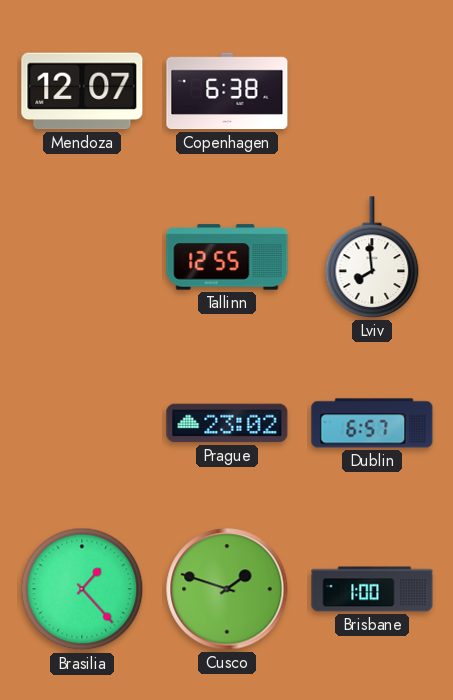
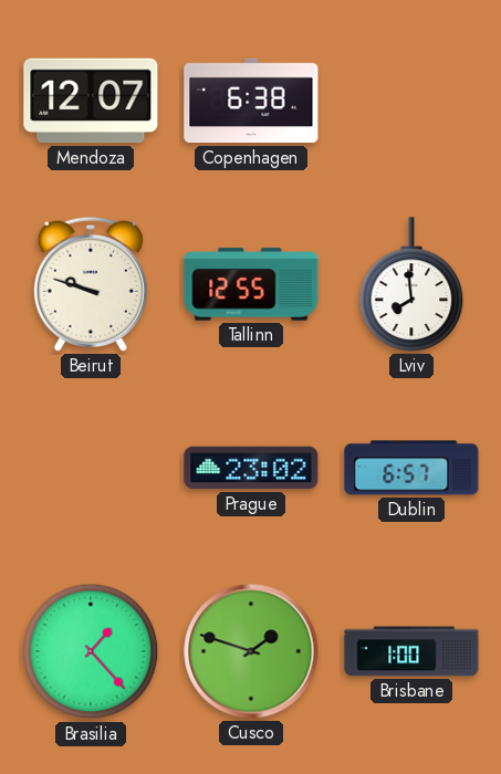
Beirut: none -> 9:48 (91, 284)
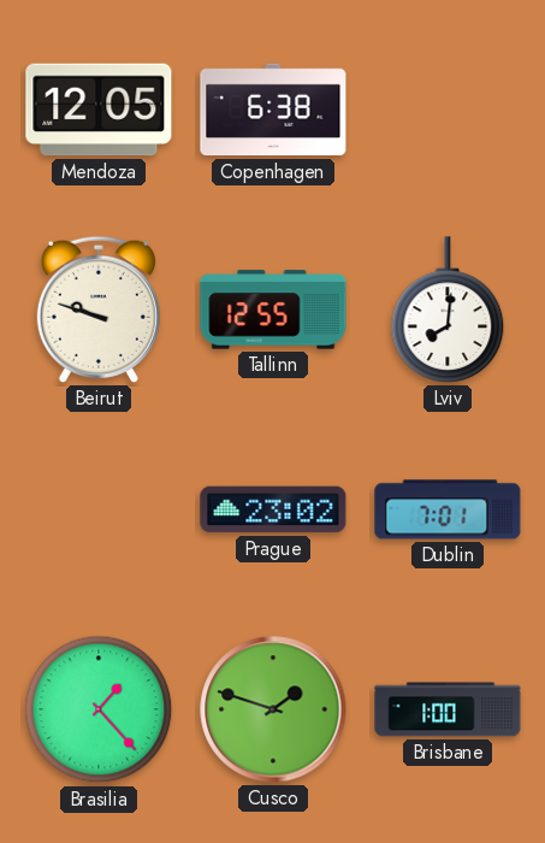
Mendoza: 12:07 -> 12:05 (99, 110)
Lviv: 7:59 -> 8:01 (448, 310)
Dublin: 6:57 -> 7:01 (448, 509)
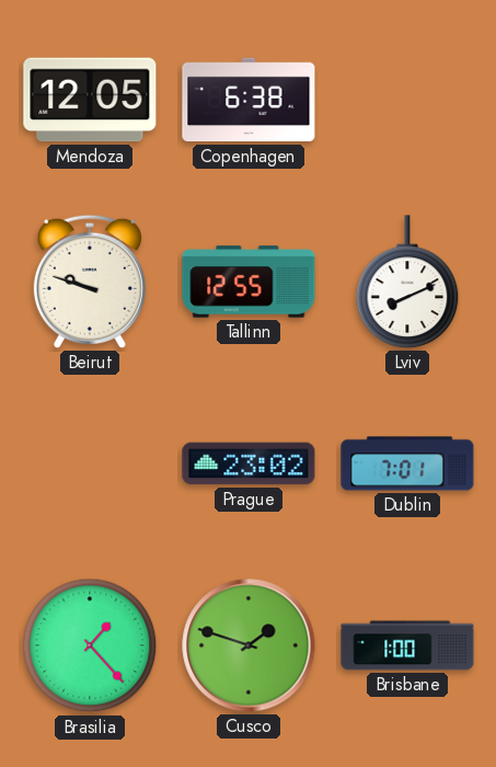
Lviv: 8:01 -> 8:11 (407, 282)
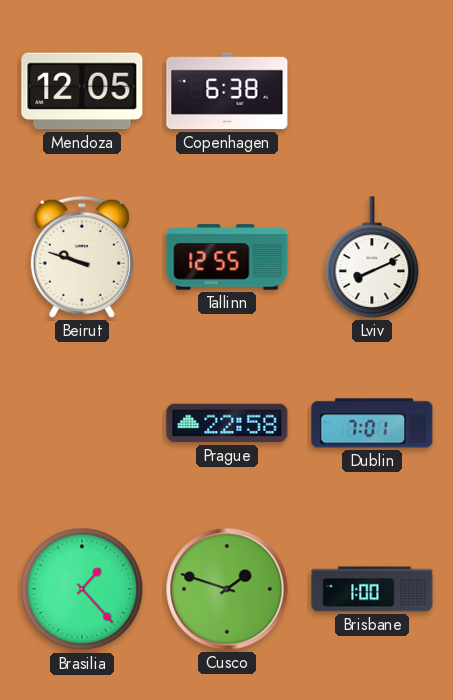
Prague: 23:02 -> 22:58 (227, 423)
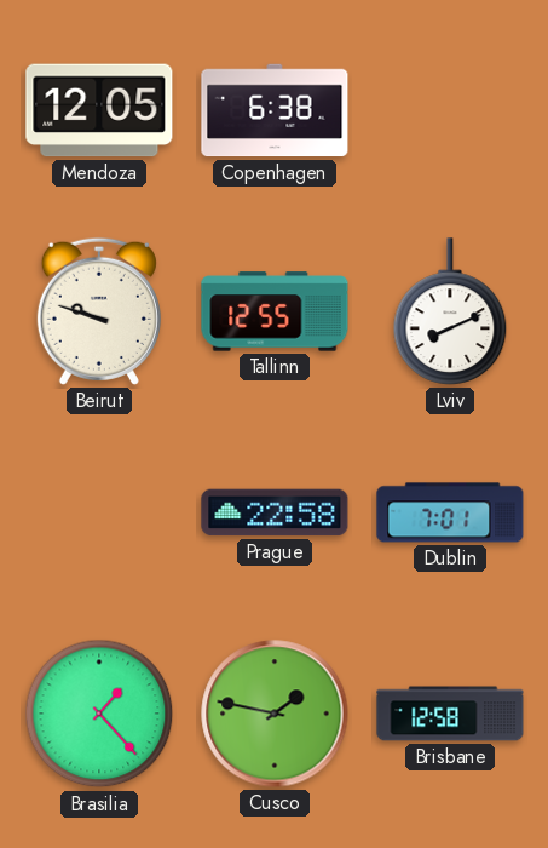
Cusco: 1:48 -> 1:47 (275, 714)
Brisbane: 1:00 -> 12:58 (450, 714)
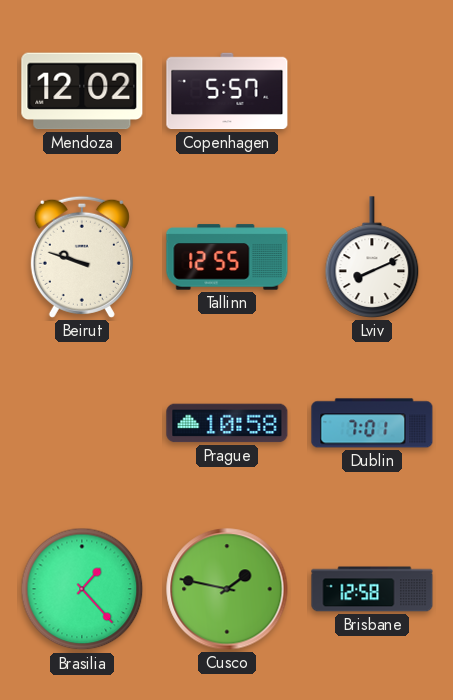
Mendoza: 12:05 -> 12:02 (82, 91)
Copenhagen: 6:38 -> 5:57 (227, 91)
Prague: 22:58 -> 10:58 (227, 423)
